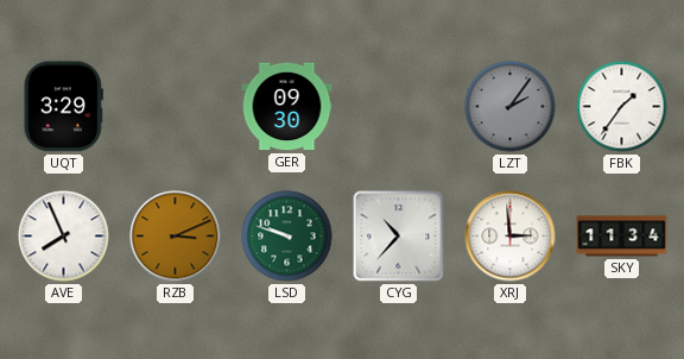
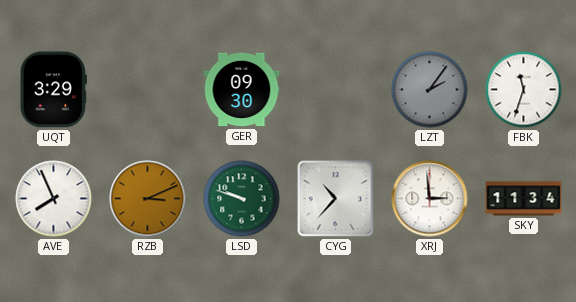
FBK: 1:36 -> 11:33 (524, 90)
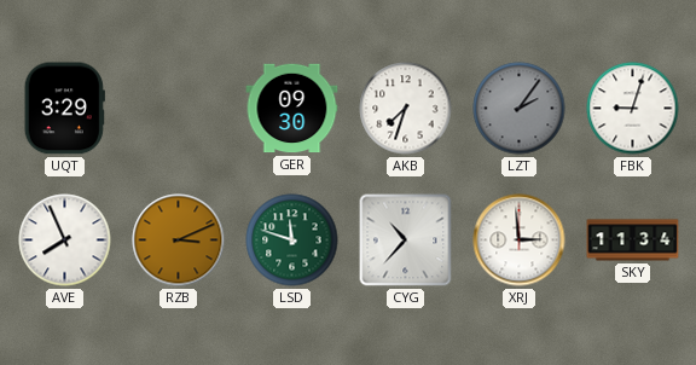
AKB: none -> 7:33 (406, 109)
FBK: 11:33 -> 9:03 (633, 109)
LSD: 9:48 -> 11:48 (292, 241)
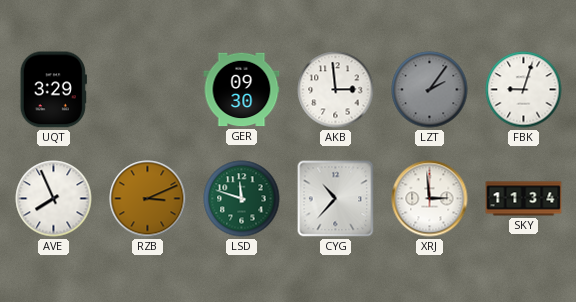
AKB: 7:33 -> 2:59 (336, 90)
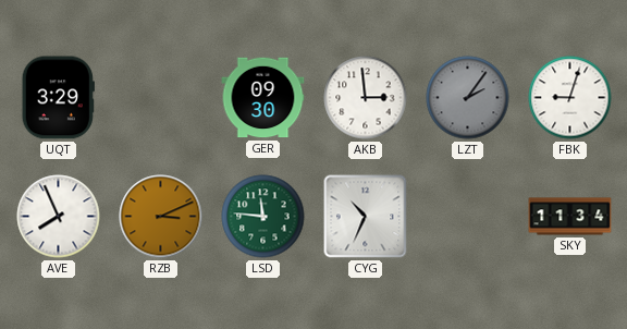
LSD: 11:48 -> 11:46 (263, 217)
CYG: 10:37 -> 10:34 (366, 217)
XRJ: 2:59 -> none (430, 199)
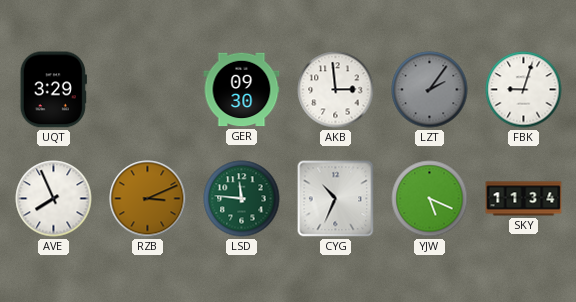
YJW: none -> 5:19 (430, 199)
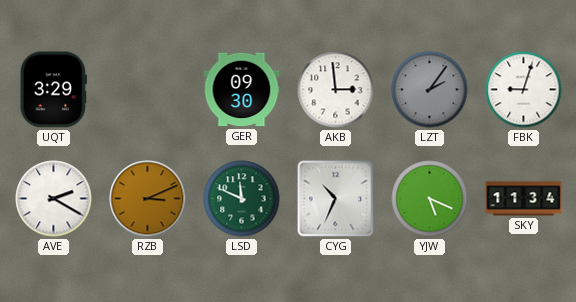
AVE: 7:56 -> 2:20 (54, 199)
LSD: 11:46 -> 11:49 (242, 199)
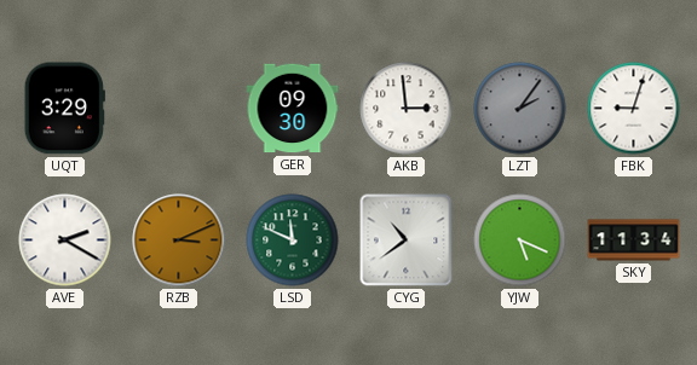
CYG: 10:34 -> 10:39 (407, 241)
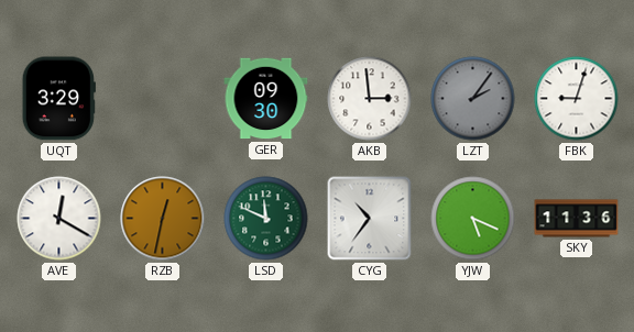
AVE: 2:20 -> 12:20 (59, 219)
RZB: 3:11 -> 12:32 (163, 219)
CYG: 10:39 -> 10:36 (370, 219)
SKY: 11:34 -> 11:36 (577, 219)
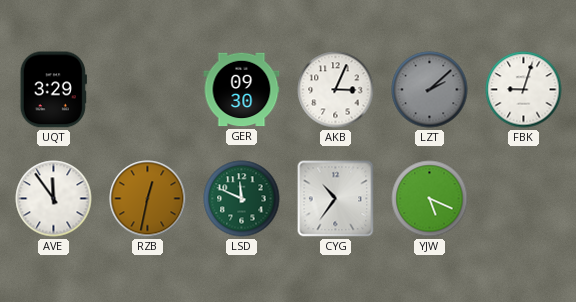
AKB: 2:59 -> 3:04 (336, 90)
LZT: 2:06 -> 2:08 (430, 90)
AVE: 12:20 -> 11:54 (54, 199)
SKY: 11:36 -> none (577, 219)
